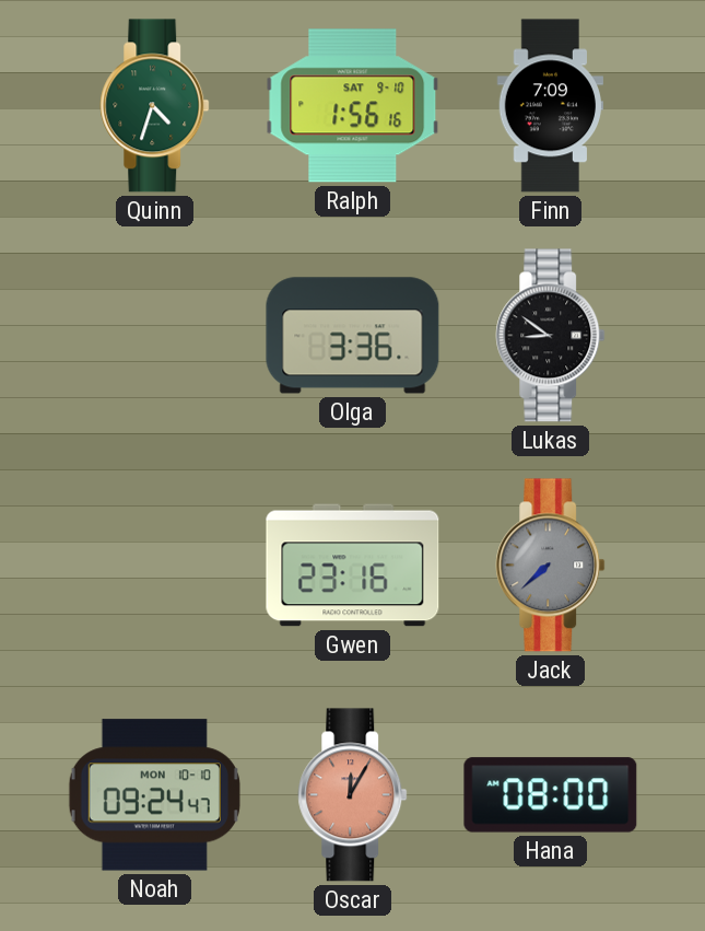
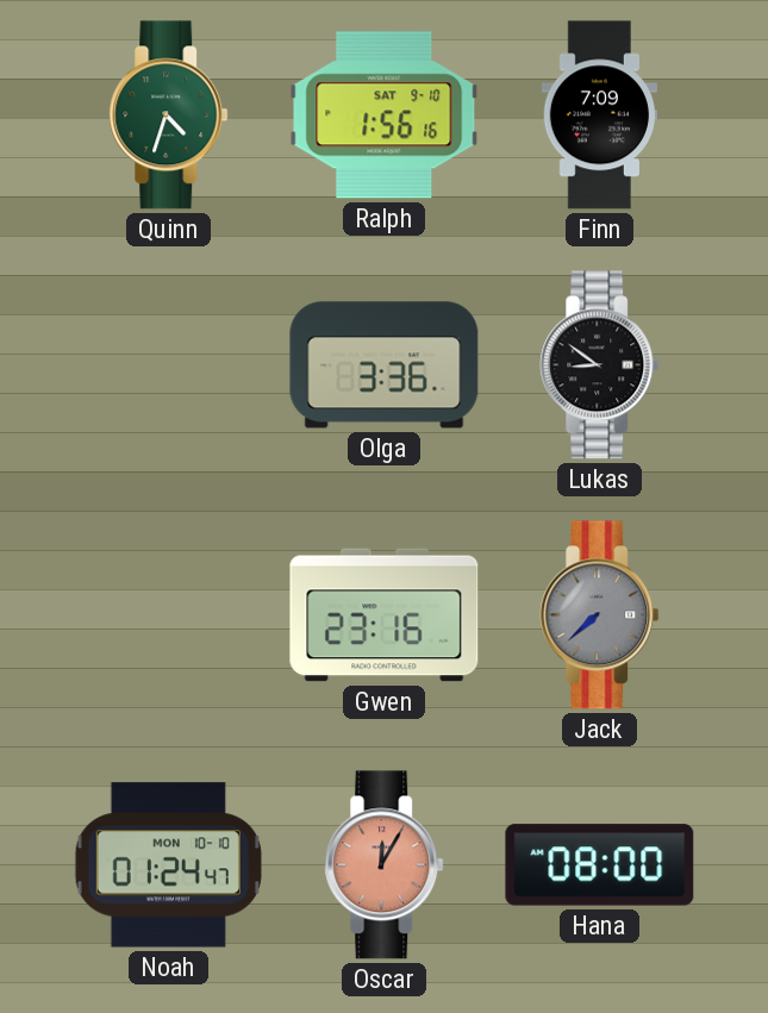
Noah: 09:24 -> 01:24 (168, 865)
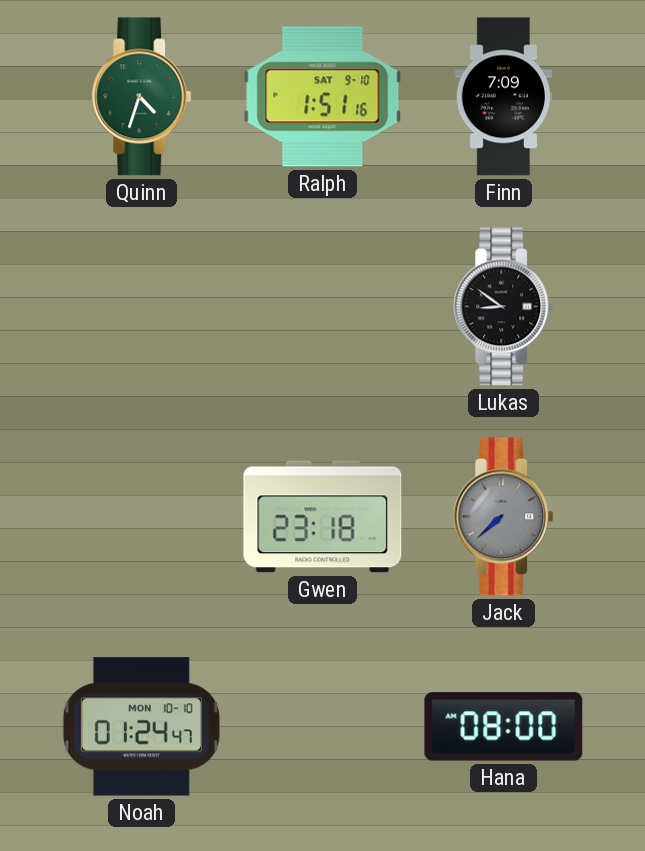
Ralph: 1:56 -> 1:51 (323, 97)
Olga: 3:36 -> none (385, 365)
Gwen: 23:16 -> 23:18 (323, 517)
Oscar: 12:05 -> none (385, 865)
